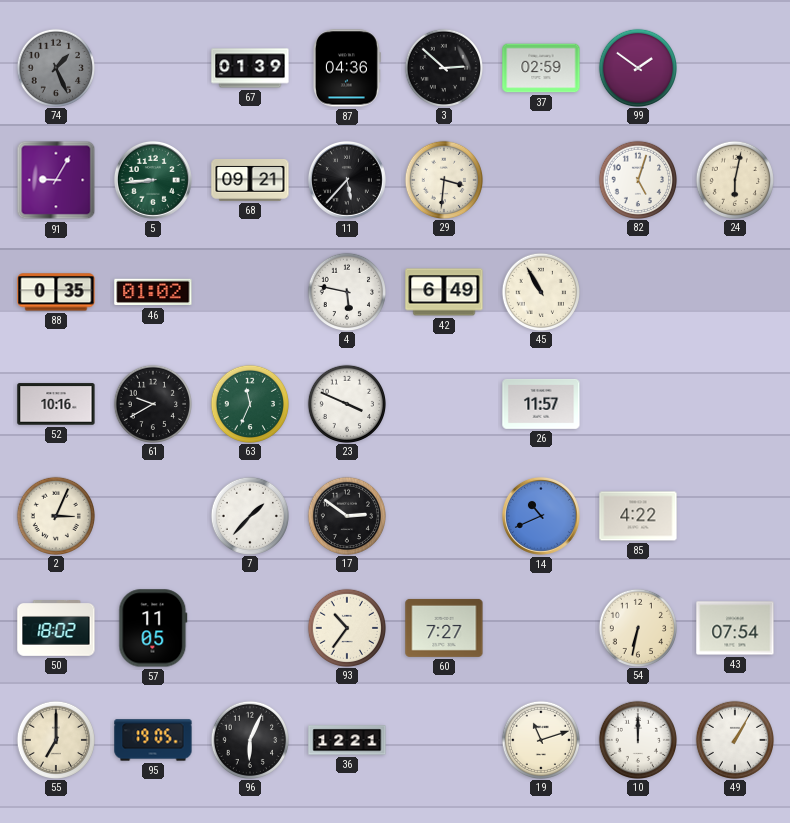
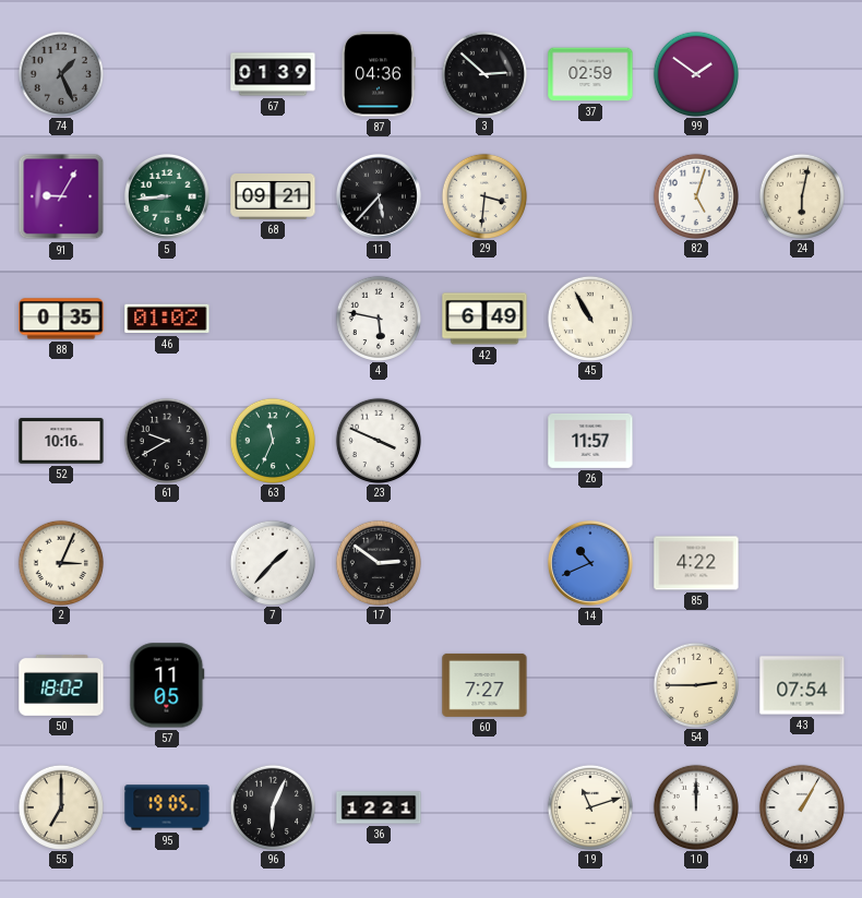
93: 10:36 -> none (346, 627)
54: 6:32 -> 2:45 (695, 684)
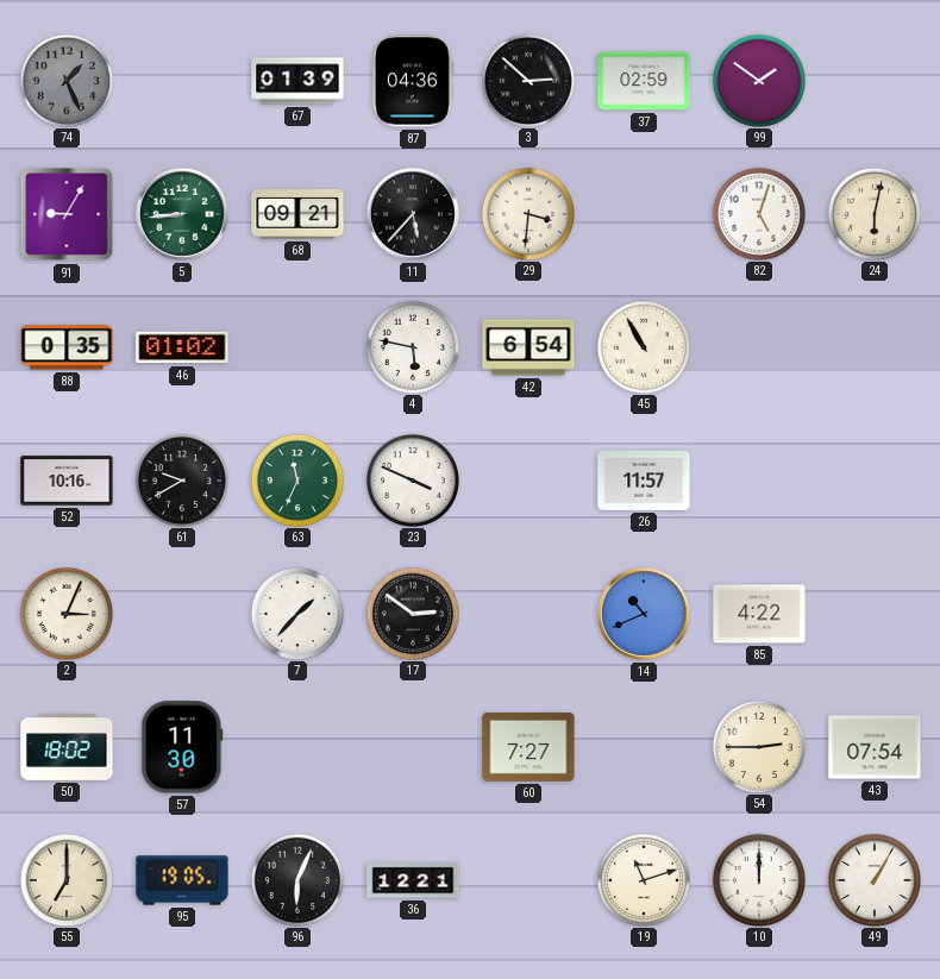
42: 6:49 -> 6:54 (528, 347)
57: 11:05 -> 11:30 (182, 747)
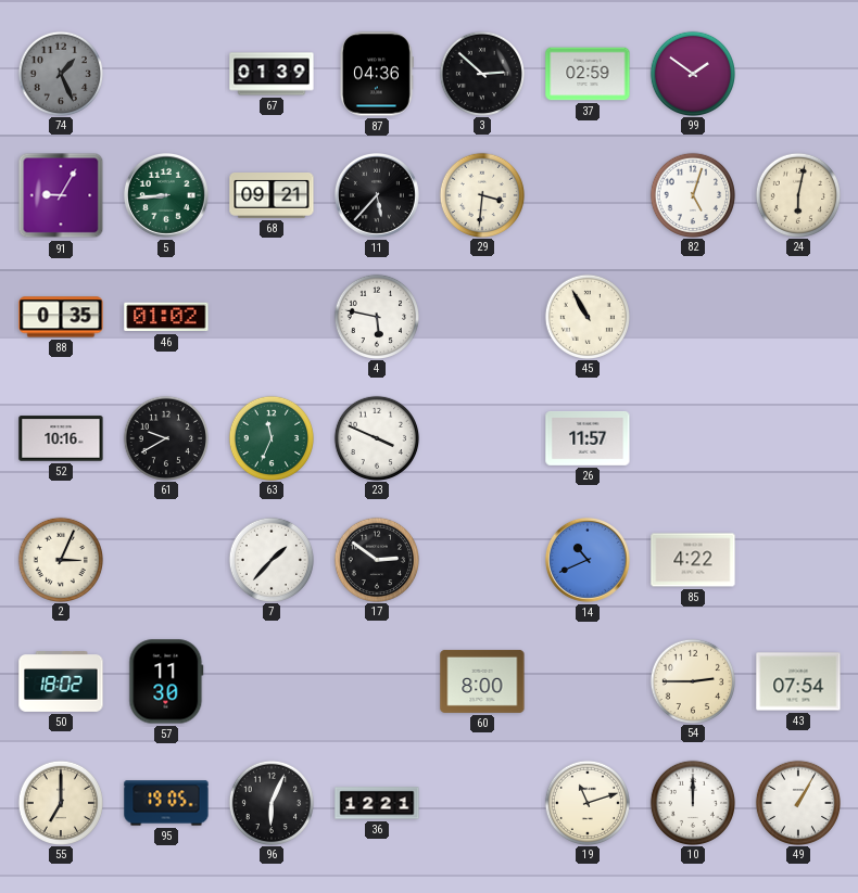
42: 6:54 -> none (528, 347)
60: 7:27 -> 8:00 (482, 681)
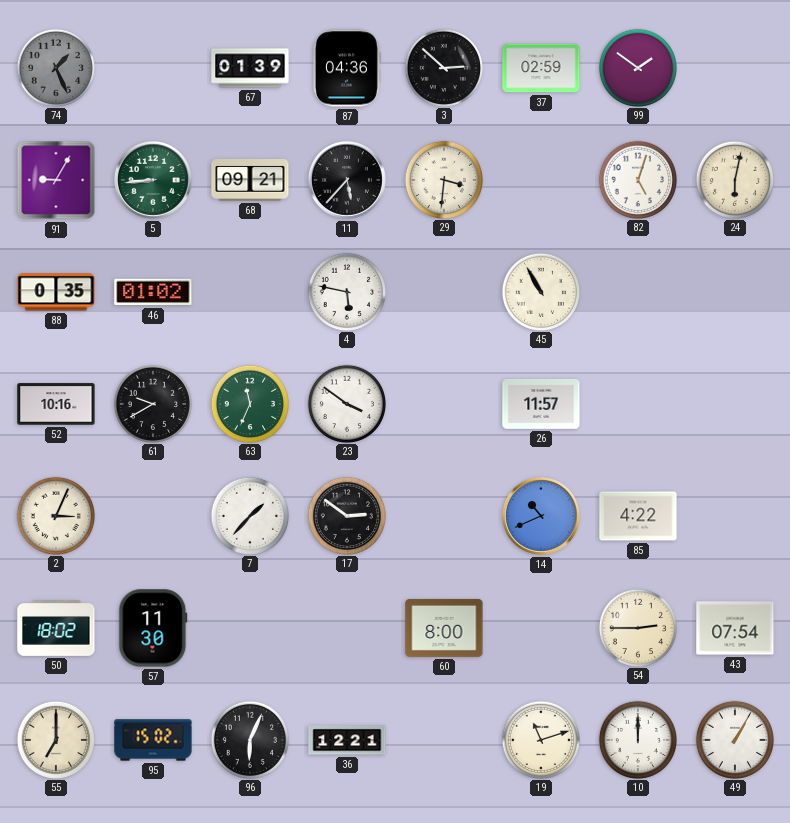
23: 3:49 -> 3:51 (346, 403)
95: 19:05 -> 15:02 (153, 740)
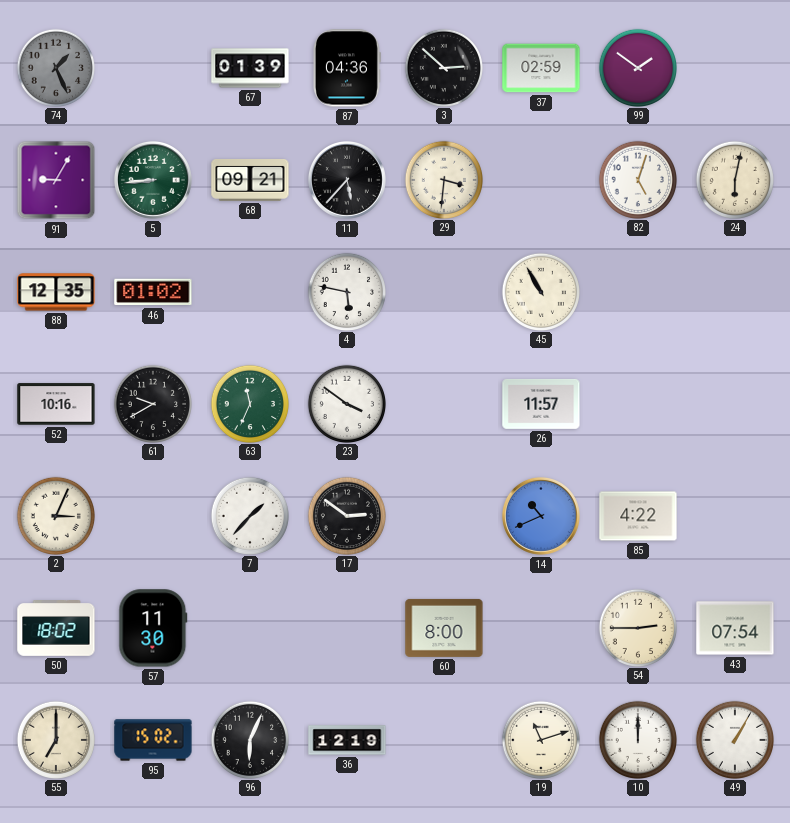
88: 0:35 -> 12:35 (56, 292)
36: 12:21 -> 12:19 (347, 740)
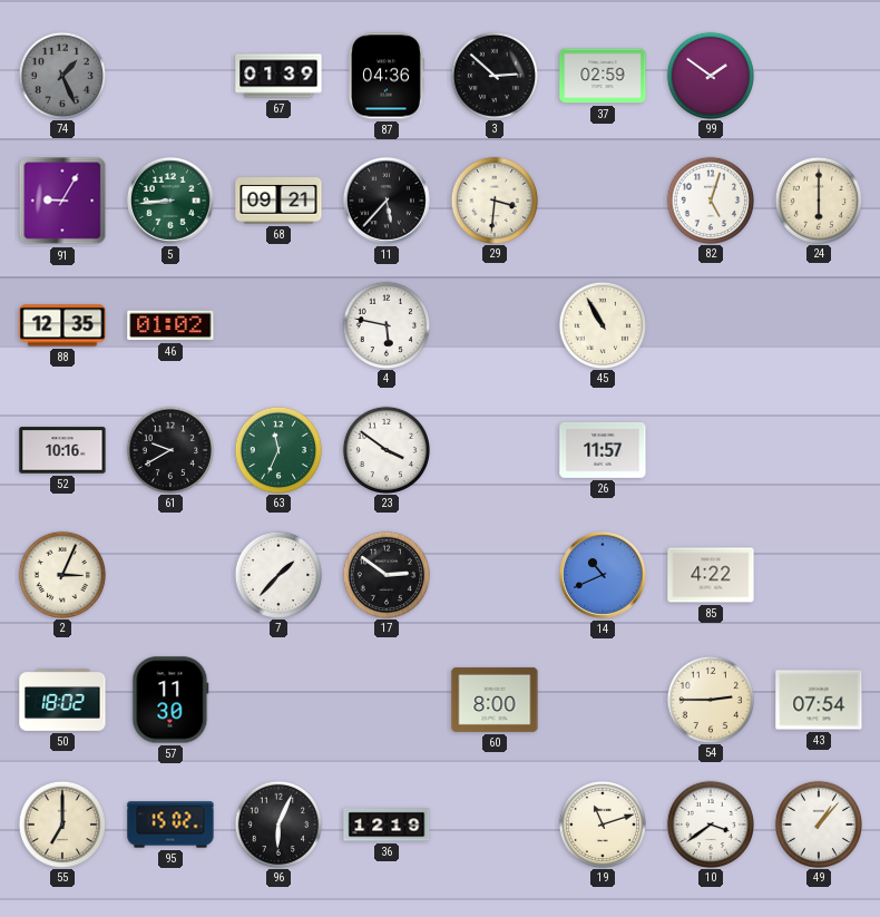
24: 6:02 -> 6:00 (818, 199)
10: 12:00 -> 3:39 (710, 823)
49: 1:05 -> 1:07 (818, 823)
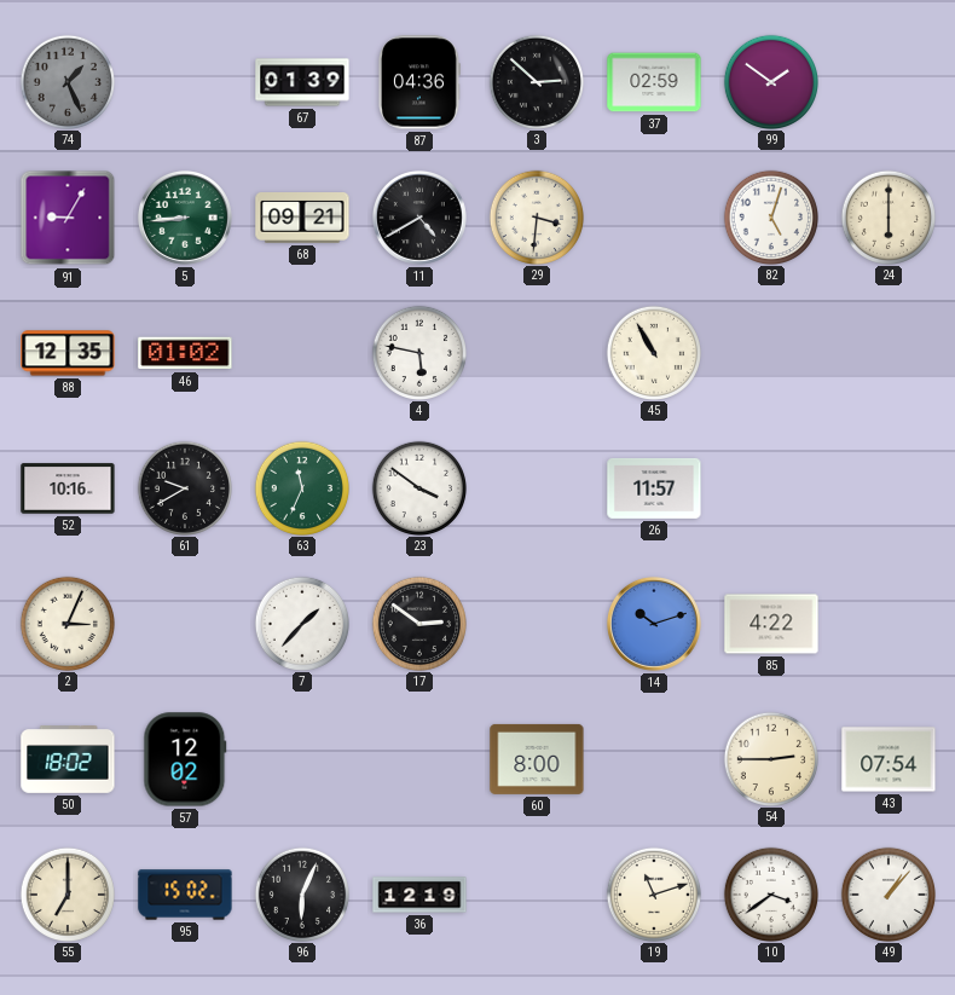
11: 5:37 -> 4:40 (419, 218)
14: 10:41 -> 10:12 (654, 624)
57: 11:30 -> 12:02 (185, 759)
